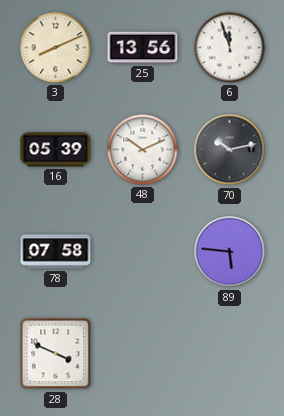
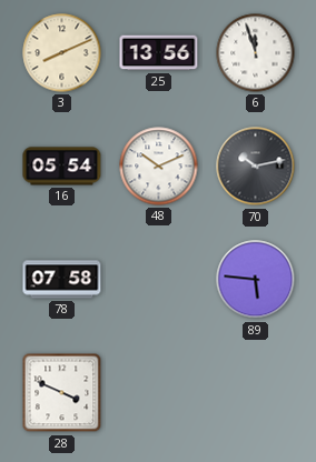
16: 05:39 -> 05:54 (62, 167)
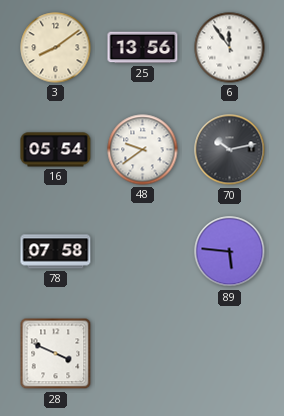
3: 8:11 -> 8:09 (56, 48)
6: 11:57 -> 11:54 (230, 48)
48: 10:11 -> 9:39 (143, 150)
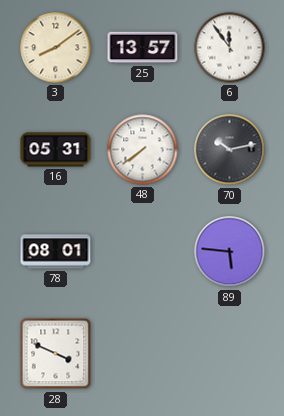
25: 13:56 -> 13:57 (143, 48)
16: 05:54 -> 05:31 (56, 150)
48: 9:39 -> 7:39 (143, 150)
78: 07:58 -> 08:01 (56, 252)
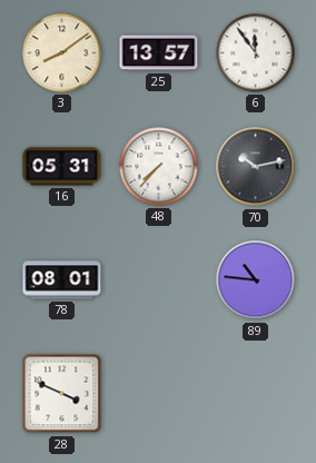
48: 7:39 -> 7:37 (159, 167)
89: 5:46 -> 10:46 (256, 280)
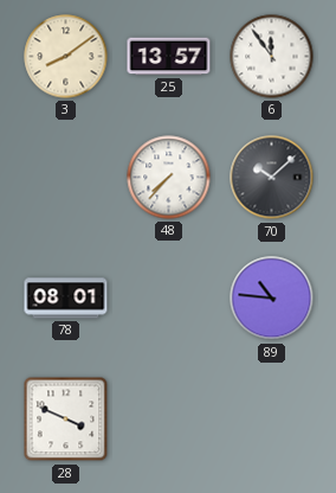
16: 05:31 -> none (62, 167)
70: 10:13 -> 10:08 (272, 178)
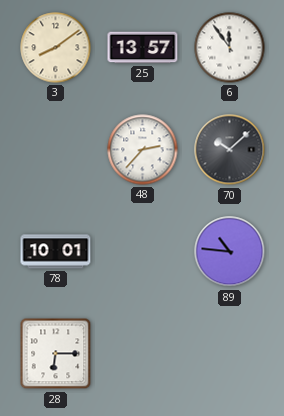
48: 7:37 -> 2:37 (143, 150)
78: 08:01 -> 10:01 (56, 252)
28: 3:49 -> 6:15 (56, 354)
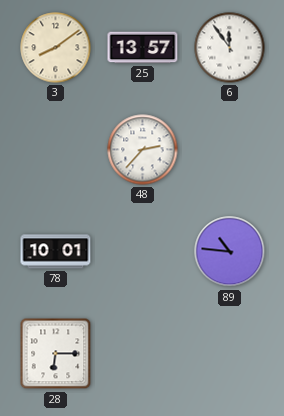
70: 10:08 -> none (230, 150)
